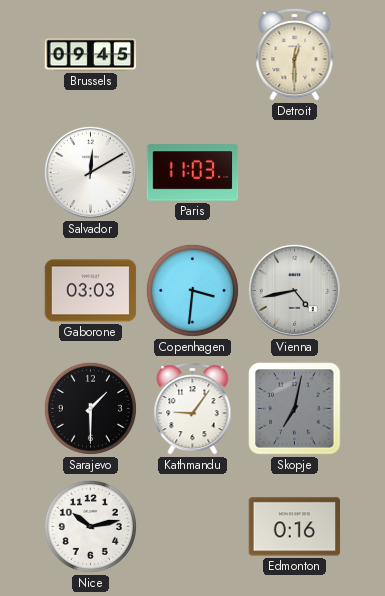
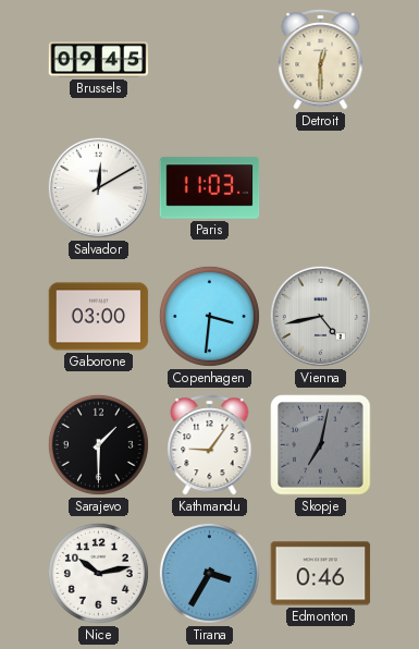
Gaborone: 03:03 -> 03:00 (99, 317)
Tirana: none -> 3:35 (209, 573)
Edmonton: 0:16 -> 0:46 (321, 574)
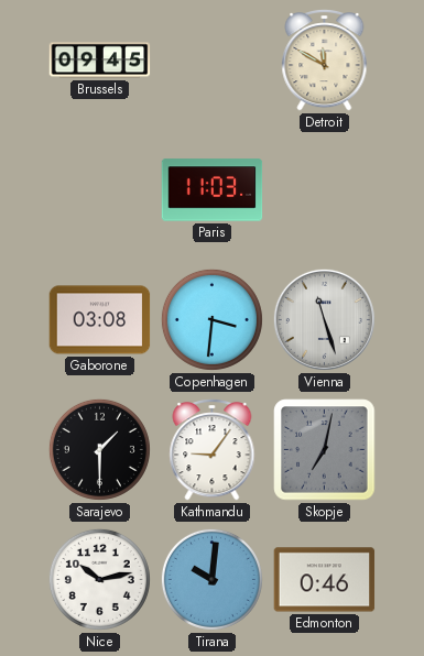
Detroit: 12:30 -> 11:50 (325, 61)
Salvador: 12:10 -> none (98, 187)
Gaborone: 03:00 -> 03:08 (100, 320)
Vienna: 4:43 -> 11:27 (324, 319)
Tirana: 3:35 -> 10:01 (211, 579)
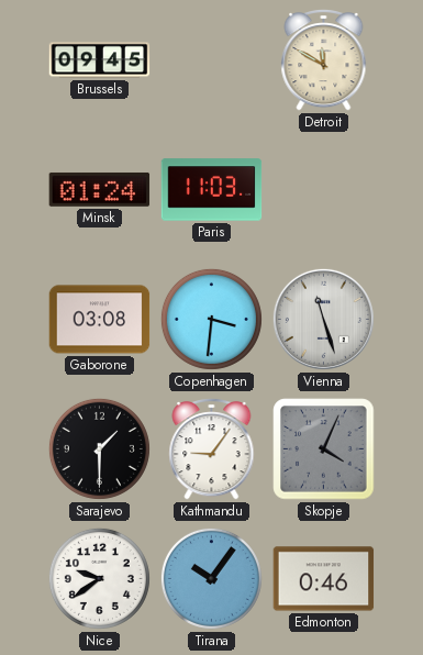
Minsk: none -> 01:24 (100, 189)
Skopje: 7:02 -> 4:04 (324, 449)
Nice: 10:13 -> 9:39 (99, 578)
Tirana: 10:01 -> 10:06 (211, 578)
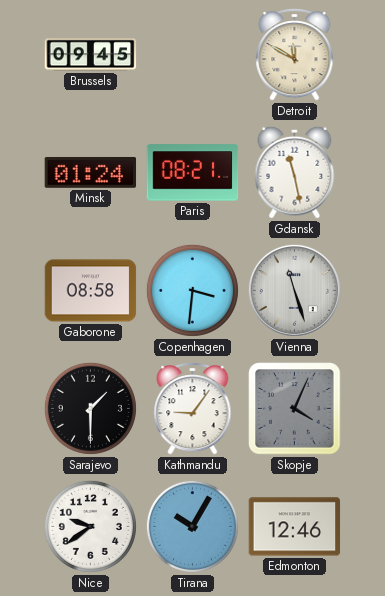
Paris: 11:03 -> 08:21 (193, 173)
Gdansk: none -> 11:28 (295, 172)
Gaborone: 03:08 -> 08:58 (91, 291)
Tirana: 10:06 -> 10:05 (192, 526)
Edmonton: 0:46 -> 12:46 (295, 527)
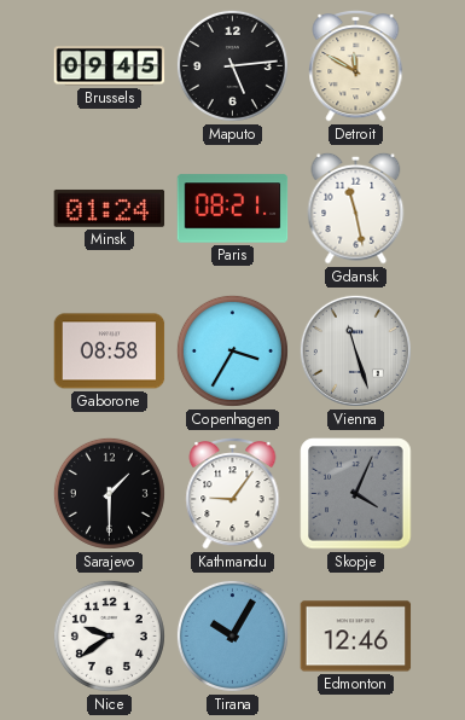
Maputo: none -> 5:14 (232, 65)
Copenhagen: 3:31 -> 3:35 (232, 350)
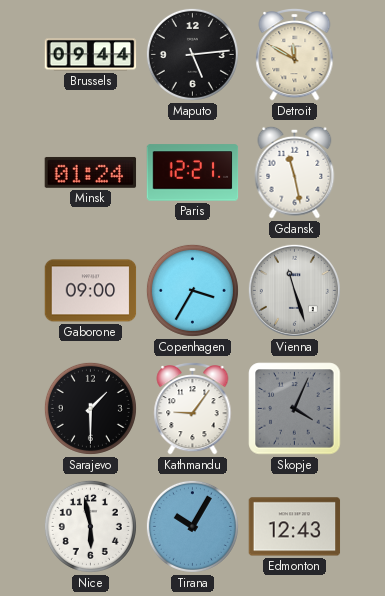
Brussels: 09:45 -> 09:44 (91, 55)
Paris: 08:21 -> 12:21 (193, 173)
Gaborone: 08:58 -> 09:00 (91, 291)
Nice: 9:39 -> 5:58 (90, 526)
Edmonton: 12:46 -> 12:43 (295, 527)
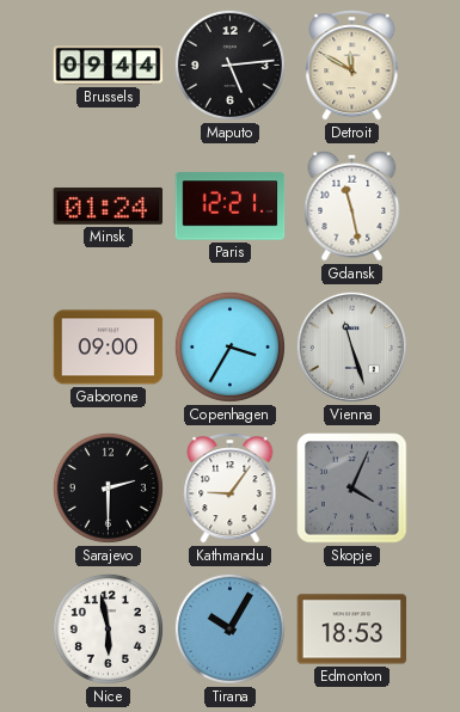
Sarajevo: 1:30 -> 2:30 (108, 487)
Edmonton: 12:43 -> 18:53 (352, 630)
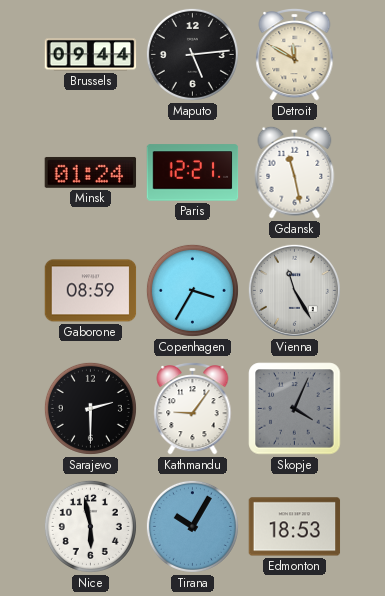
Gaborone: 09:00 -> 08:59 (91, 291)
Vienna: 11:27 -> 11:25 (294, 290)
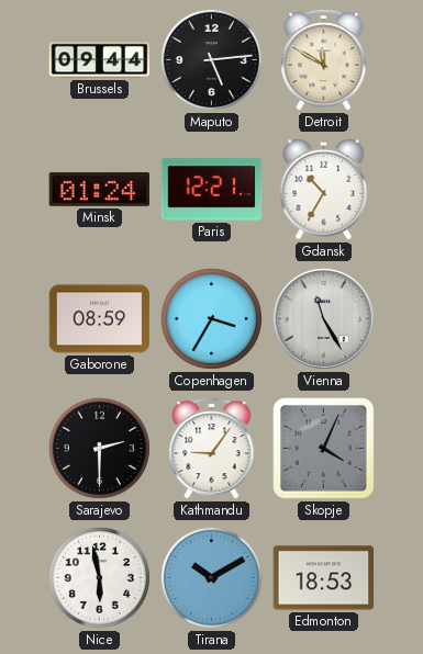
Gdansk: 11:28 -> 10:35 (324, 189)
Tirana: 10:05 -> 10:10 (211, 577)
